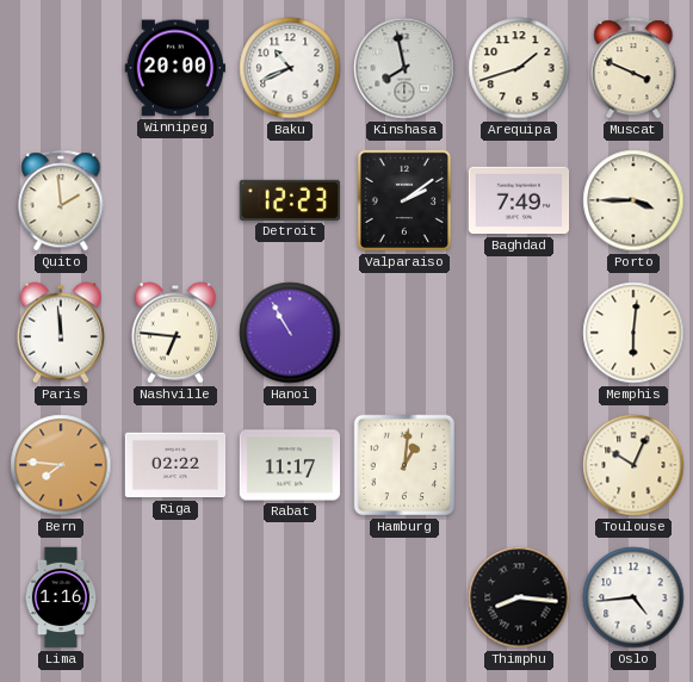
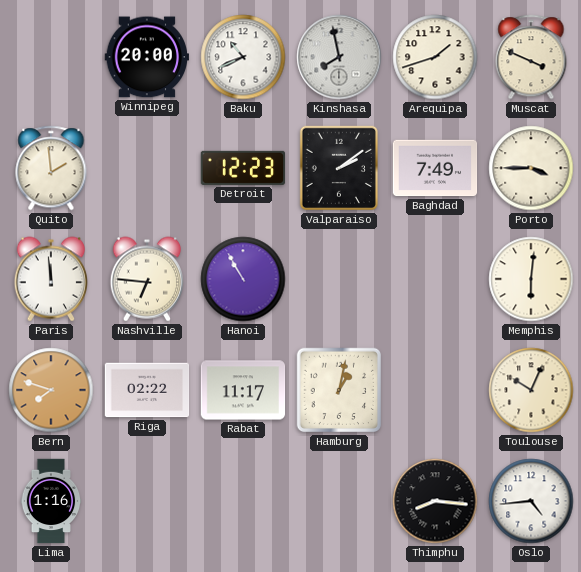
Bern: 7:46 -> 7:48 (51, 390)
Hamburg: 1:01 -> 1:02 (339, 390)
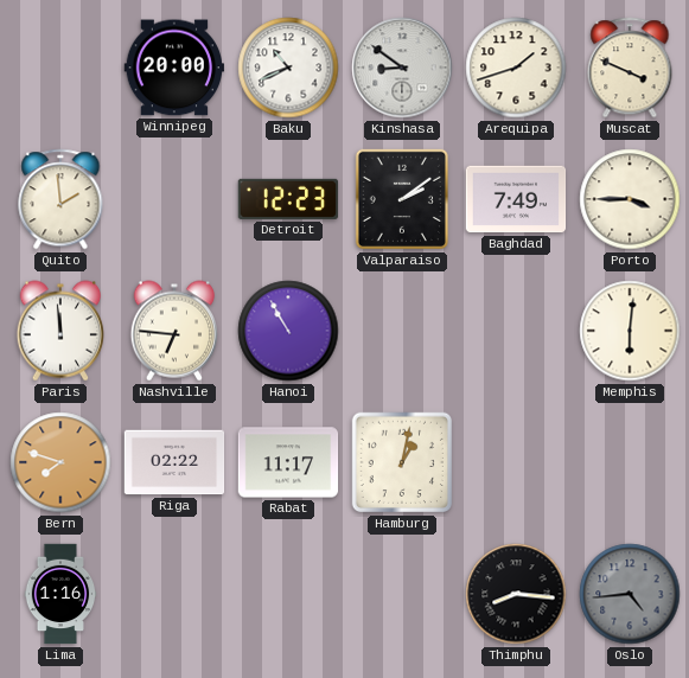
Kinshasa: 7:58 -> 8:51 (402, 68)
Toulouse: 10:04 -> none (531, 390)
Oslo dial: white -> grey (630, 594)
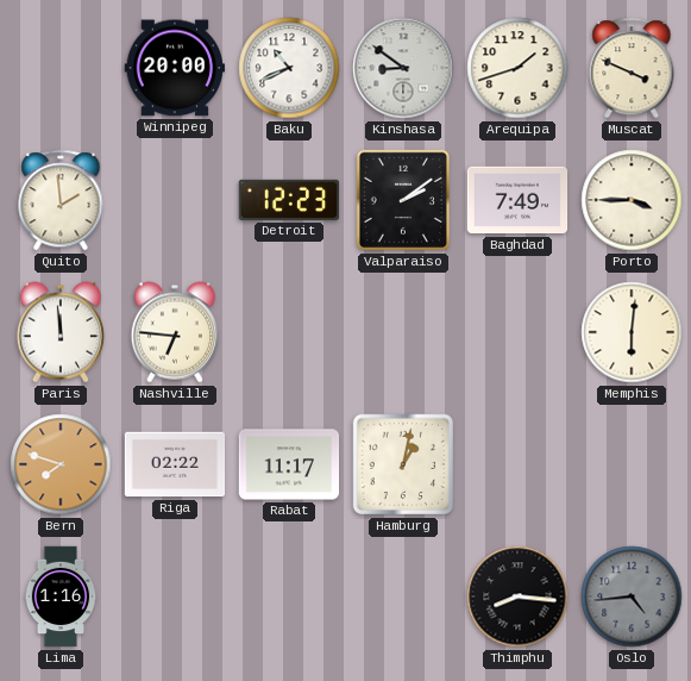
Hanoi: 10:55 -> none (288, 331)
